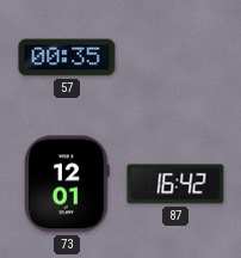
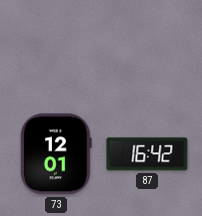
57: 00:35 -> none (67, 57)
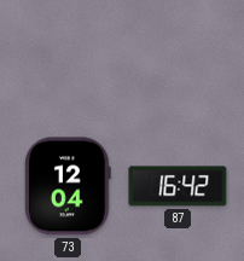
73: 12:01 -> 12:04 (68, 186)
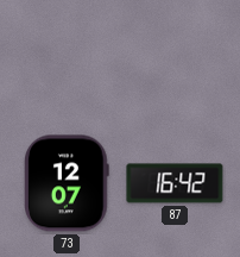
73: 12:04 -> 12:07 (67, 183)
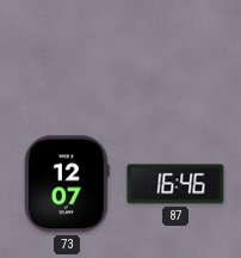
87: 16:42 -> 16:46 (175, 184)
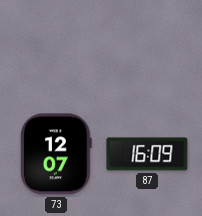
87: 16:46 -> 16:09 (147, 154)
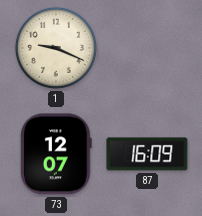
1: none -> 9:19 (56, 48)
